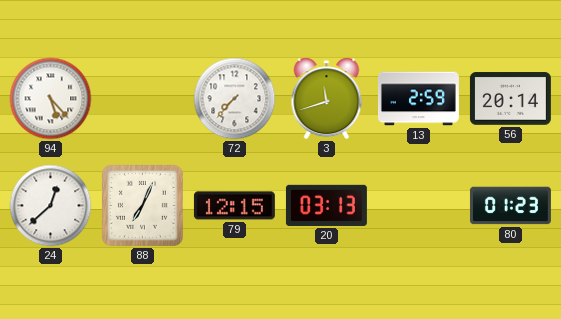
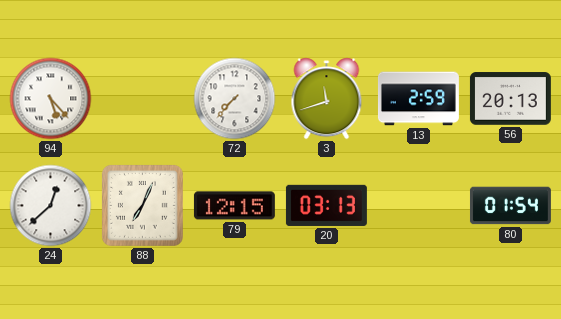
56: 20:14 -> 20:13 (510, 99)
80: 01:23 -> 01:54 (510, 206)
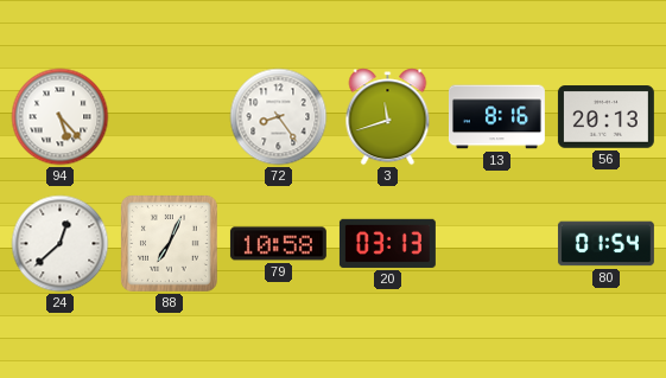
72: 7:37 -> 8:24 (279, 117)
13: 2:59 -> 8:16 (496, 117)
79: 12:15 -> 10:58 (278, 244)
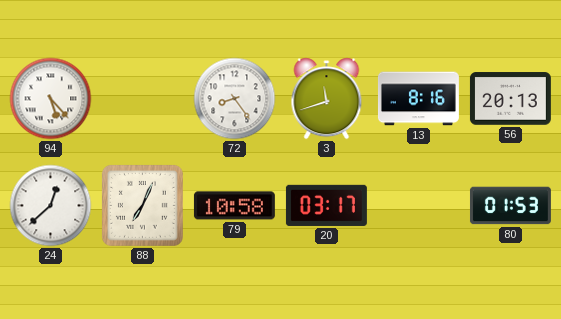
20: 03:13 -> 03:17 (326, 205)
80: 01:54 -> 01:53 (510, 206)
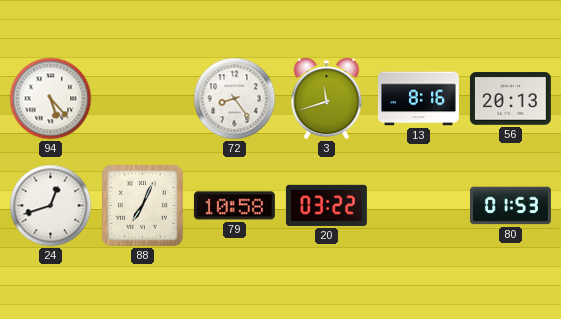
24: 12:38 -> 12:42 (51, 206)
20: 03:17 -> 03:22 (326, 205)
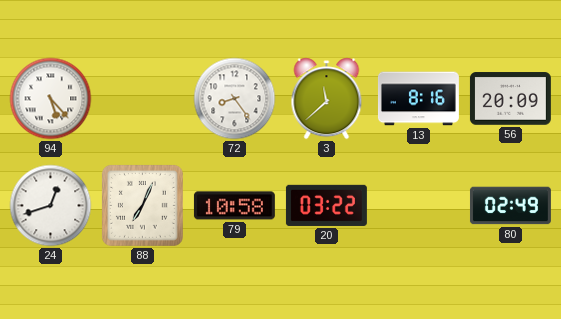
3: 11:42 -> 11:38 (327, 99)
56: 20:13 -> 20:09 (510, 99)
80: 01:53 -> 02:49 (510, 206)
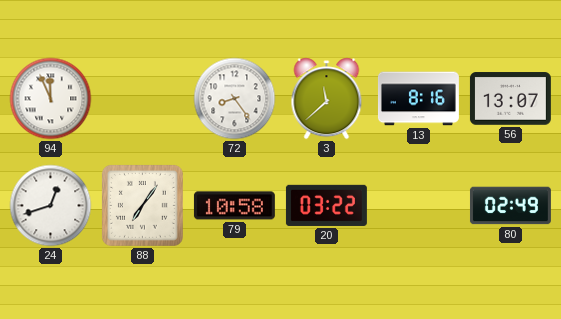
94: 5:23 -> 11:56 (51, 99)
56: 20:09 -> 13:07 (510, 99)
88: 7:04 -> 7:06 (142, 205)
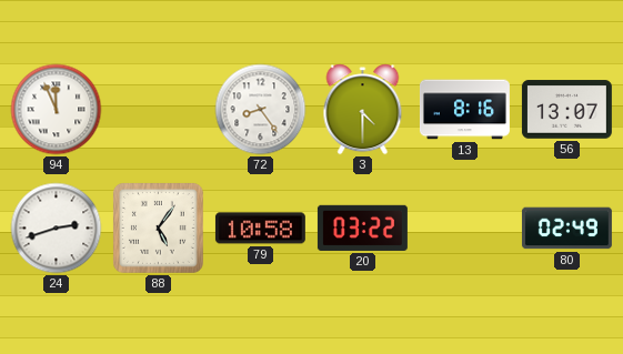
3: 11:38 -> 4:30 (363, 110)
24: 12:42 -> 2:42 (57, 229)
88: 7:06 -> 5:06 (158, 227)
